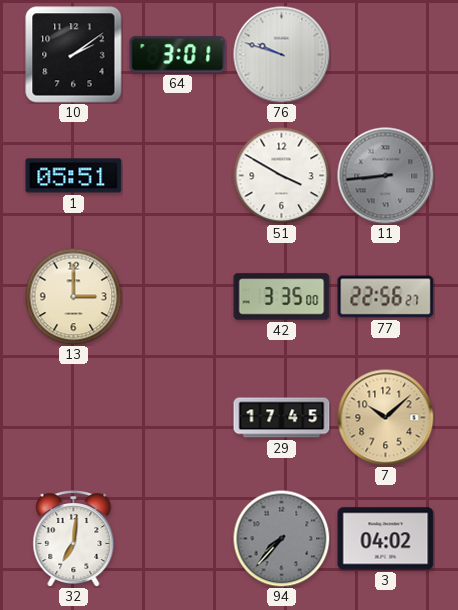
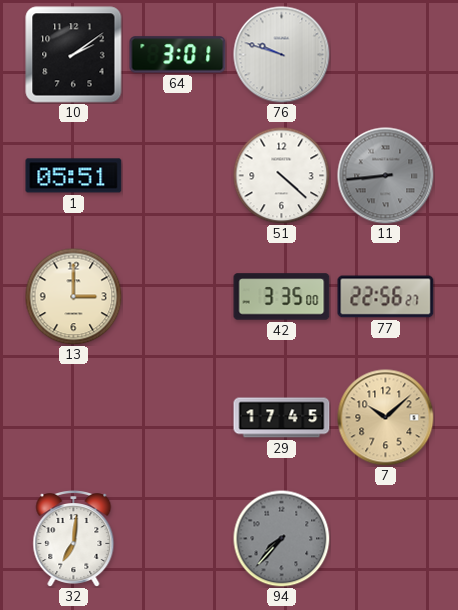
51: 3:50 -> 4:22 (281, 175)
3: 04:02 -> none (386, 539)
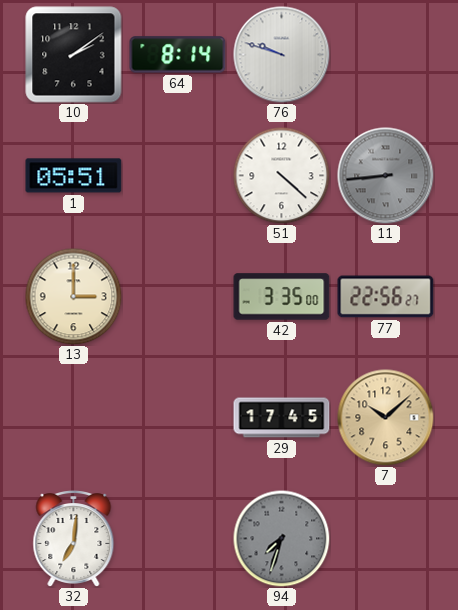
64: 3:01 -> 8:14 (178, 55)
94: 7:37 -> 7:33 (281, 538)
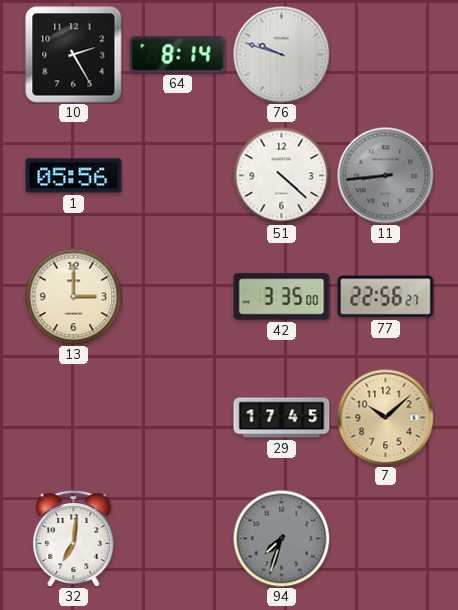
10: 2:09 -> 2:25 (74, 55)
1: 05:51 -> 05:56 (74, 176)
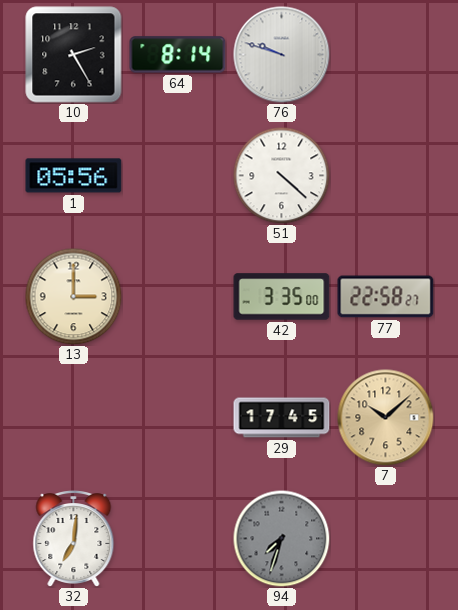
11: 8:44 -> none (386, 176)
77: 22:56 -> 22:58 (386, 297)
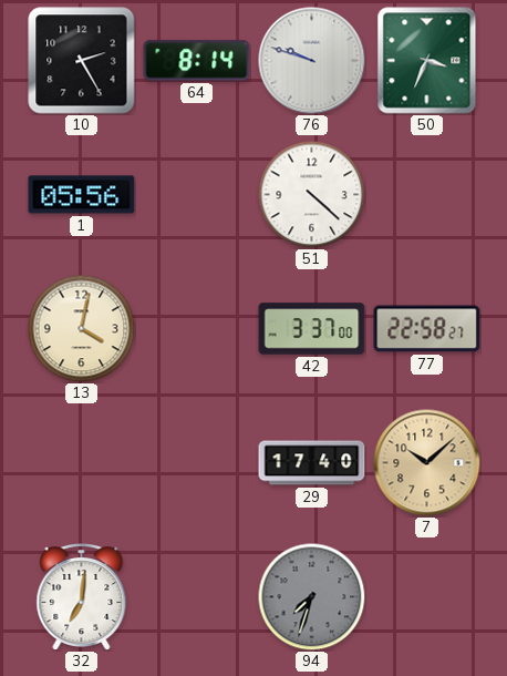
50: none -> 3:34 (427, 61)
13: 3:00 -> 4:02 (81, 328)
42: 3:35 -> 3:37 (312, 329)
29: 17:45 -> 17:40 (312, 463)
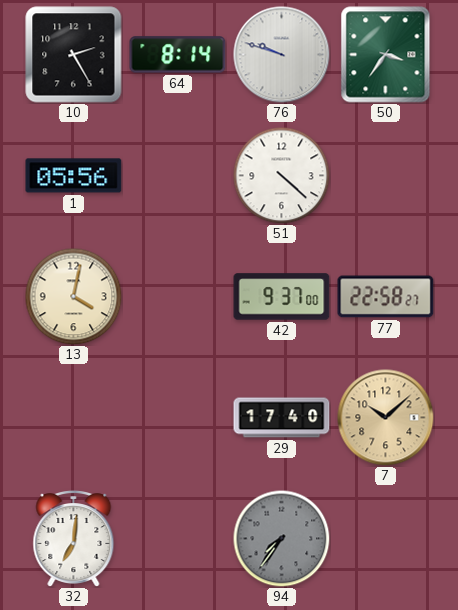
50: 3:34 -> 3:36 (386, 55)
42: 3:37 -> 9:37 (282, 297)
94: 7:33 -> 7:36 (281, 538)
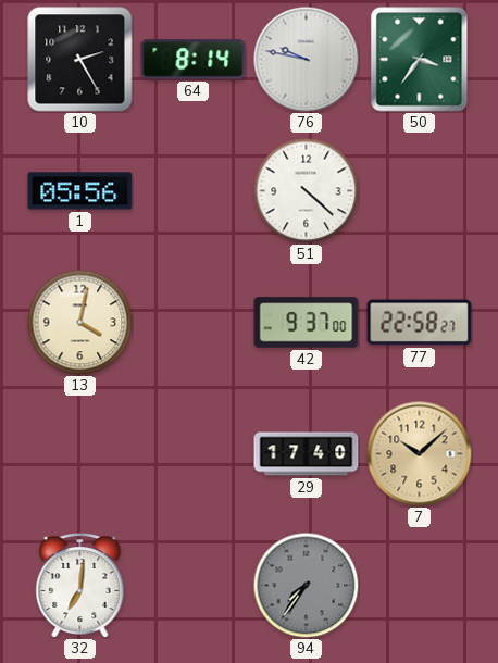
76: 9:48 -> 9:47 (307, 60)
